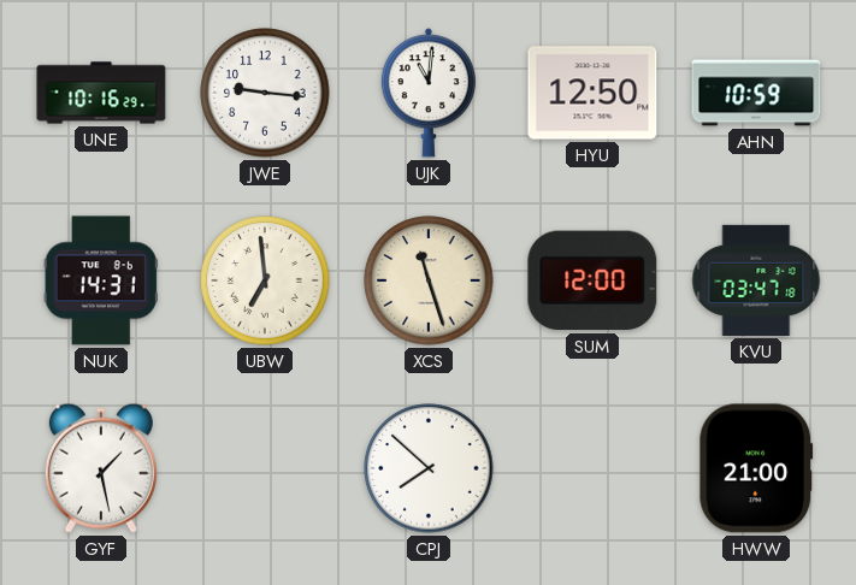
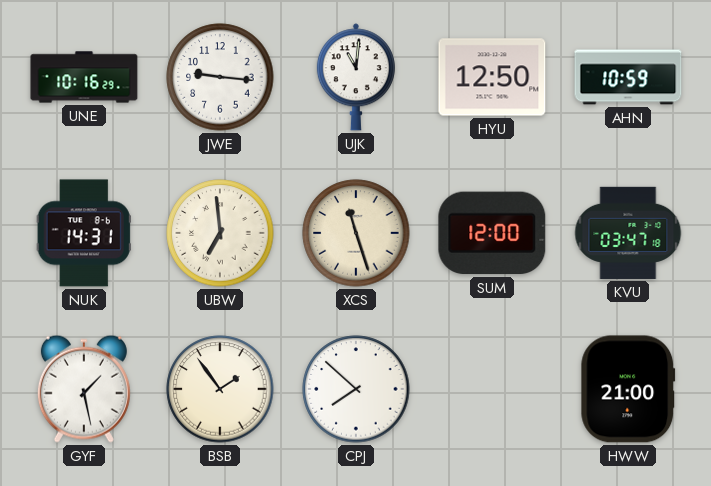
BSB: none -> 1:54 (220, 389)
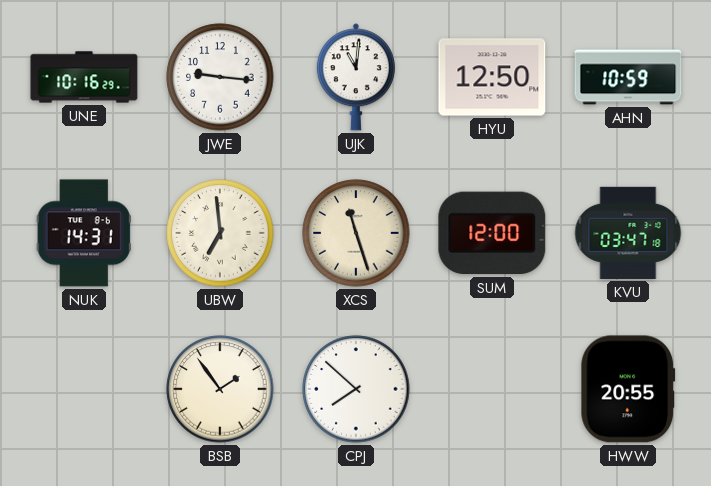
GYF: 1:28 -> none (84, 389)
HWW: 21:00 -> 20:55 (628, 389)
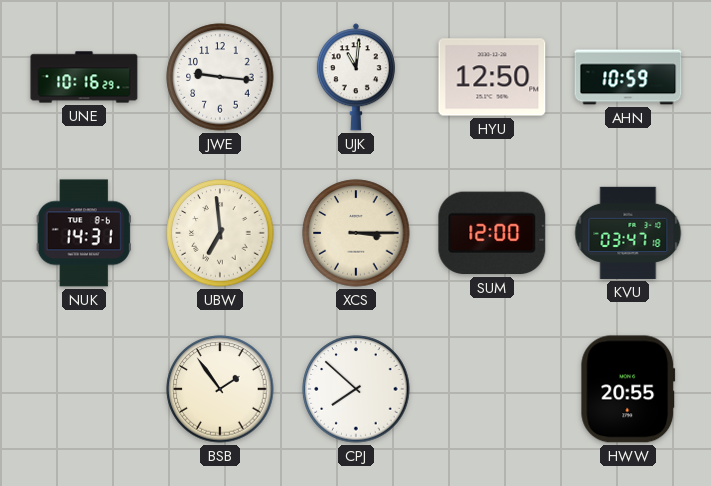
XCS: 11:27 -> 3:15 (356, 233)
